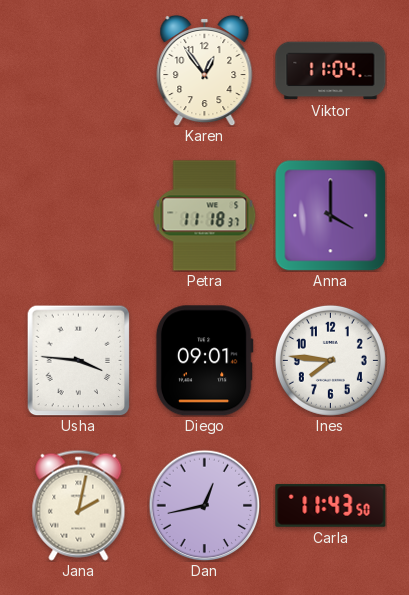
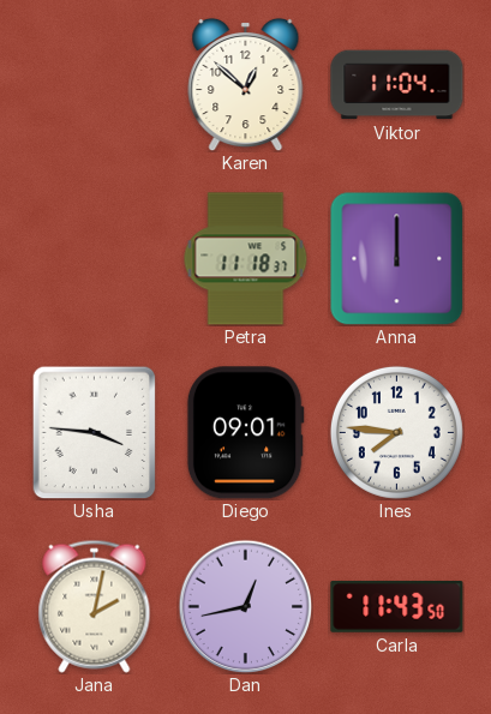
Karen: 12:54 -> 12:52 (246, 84)
Anna: 4:00 -> 12:00 (396, 259)
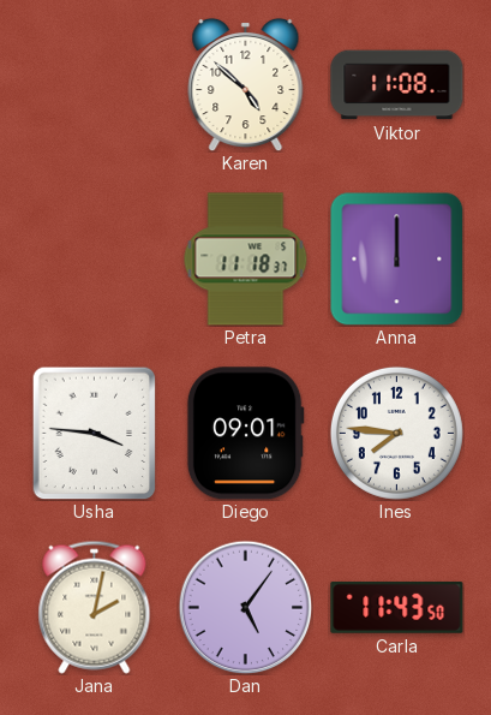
Karen: 12:52 -> 4:52 (246, 84)
Viktor: 11:04 -> 11:08 (397, 85)
Dan: 12:43 -> 5:06 (245, 607)
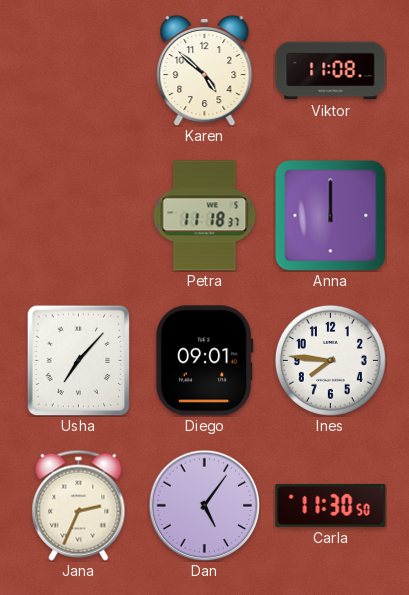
Usha: 3:46 -> 7:07 (79, 360)
Jana: 2:02 -> 2:34 (79, 505)
Carla: 11:43 -> 11:30 (331, 505)
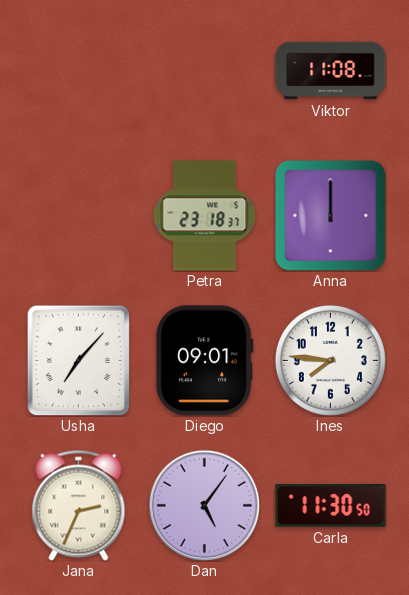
Karen: 4:52 -> none (205, 70)
Petra: 11:18 -> 23:18 (205, 216)
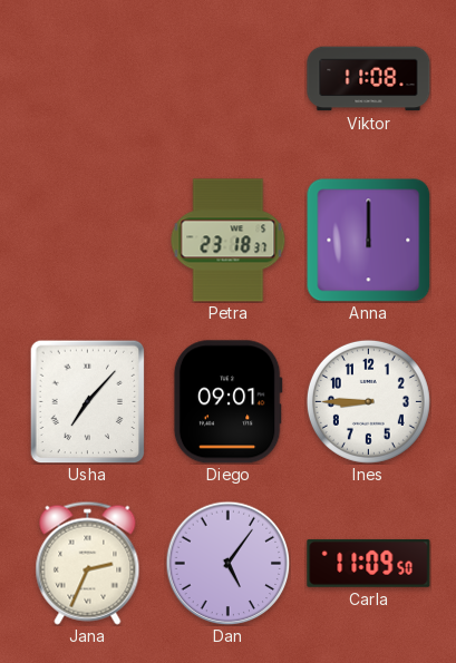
Ines: 7:46 -> 8:45 (368, 401)
Carla: 11:30 -> 11:09 (369, 563)
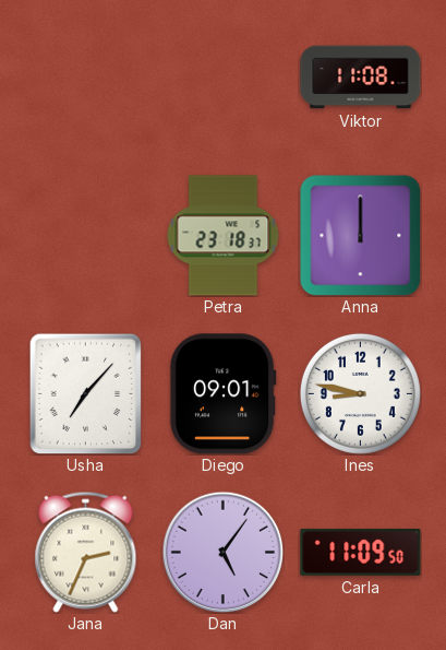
Ines: 8:45 -> 8:47 (360, 393)
